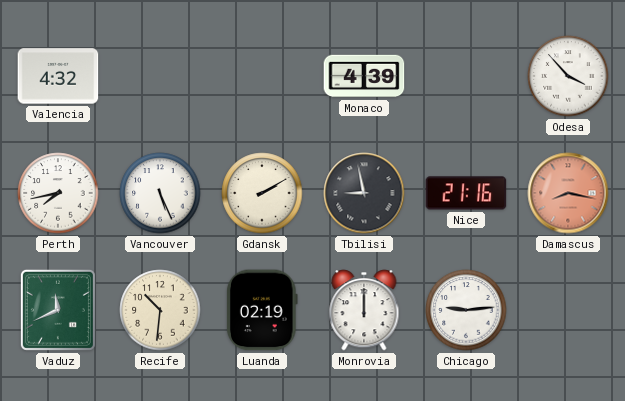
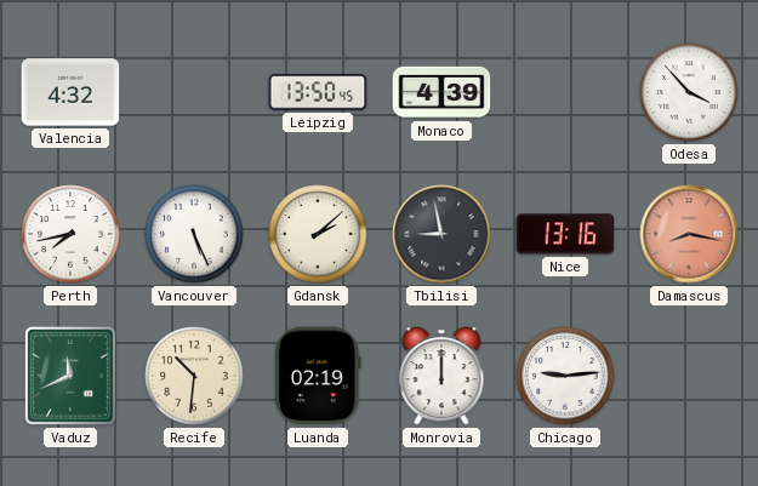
Leipzig: none -> 13:50 (318, 92)
Gdansk: 2:10 -> 2:08 (318, 234)
Nice: 21:16 -> 13:16 (565, 234)
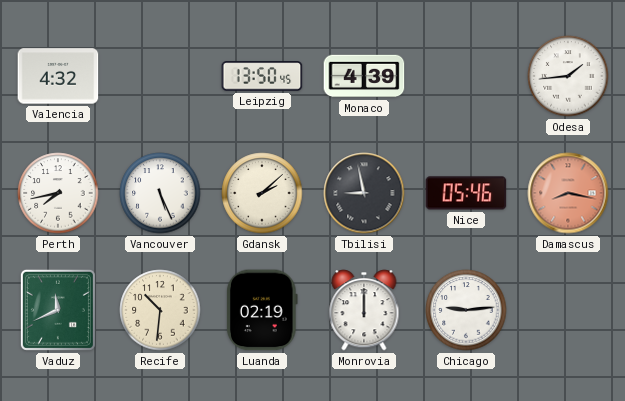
Odesa: 3:53 -> 1:44 (568, 76)
Nice: 13:16 -> 05:46 (466, 193)
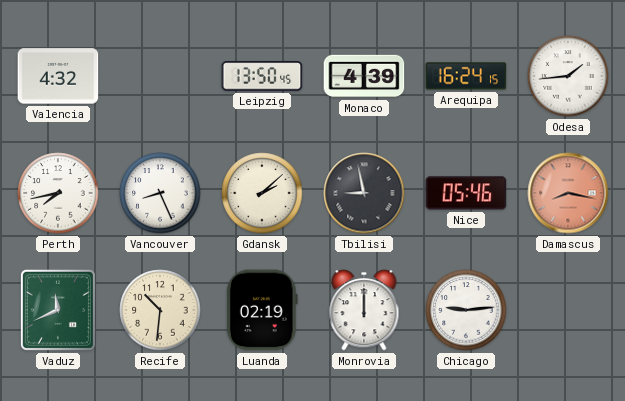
Arequipa: none -> 16:24 (466, 76)
Vancouver: 5:26 -> 8:26 (160, 193)
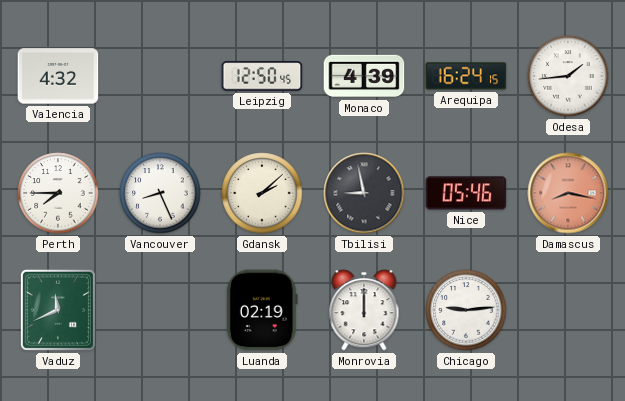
Leipzig: 13:50 -> 12:50 (262, 76)
Perth: 7:43 -> 7:45 (58, 193)
Recife: 10:31 -> none (160, 310)
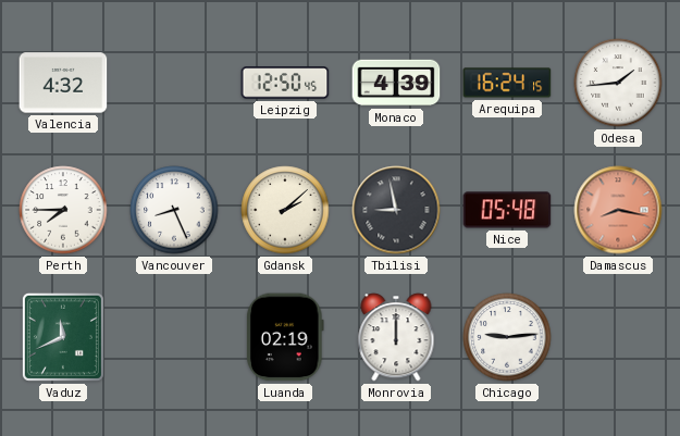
Nice: 05:46 -> 05:48 (507, 210)
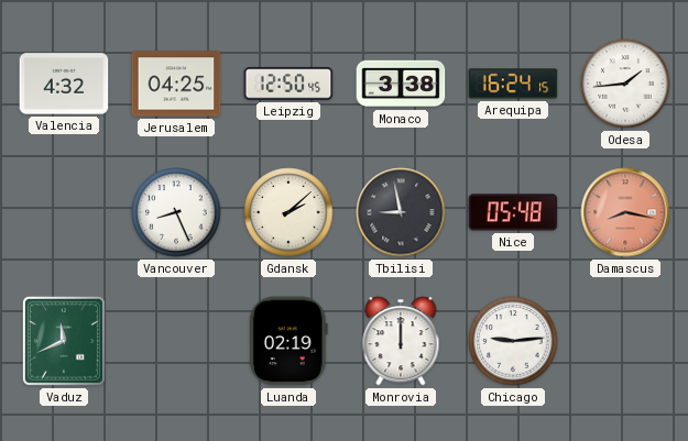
Jerusalem: none -> 04:25 (176, 84)
Monaco: 4:39 -> 3:38 (401, 84)
Perth: 7:45 -> none (63, 210)
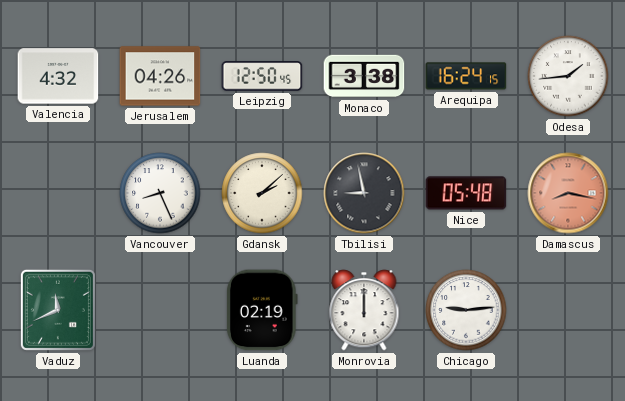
Jerusalem: 04:25 -> 04:26 (160, 76)
